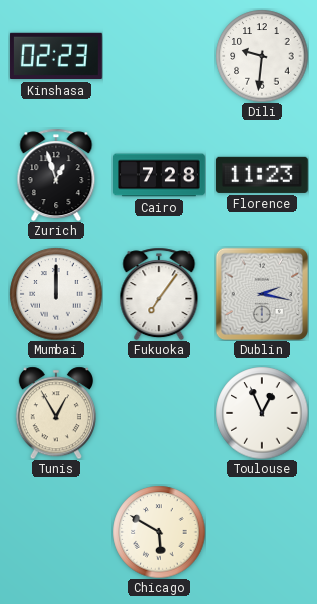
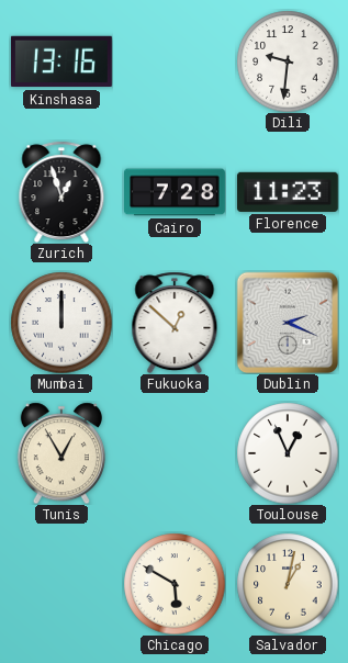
Kinshasa: 02:23 -> 13:16 (61, 61)
Fukuoka: 7:06 -> 12:52 (175, 323)
Dublin: 2:17 -> 2:19 (288, 323)
Salvador: none -> 1:02 (288, 584)
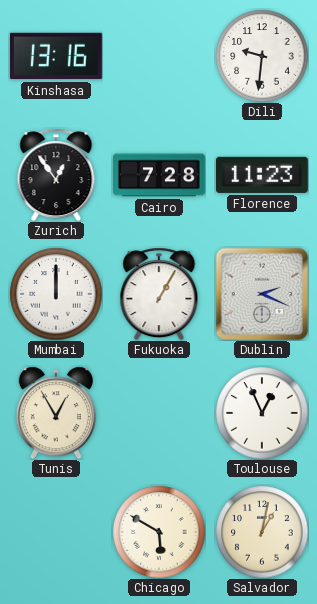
Zurich: 12:57 -> 12:54 (56, 175)
Fukuoka: 12:52 -> 1:05 (159, 294)
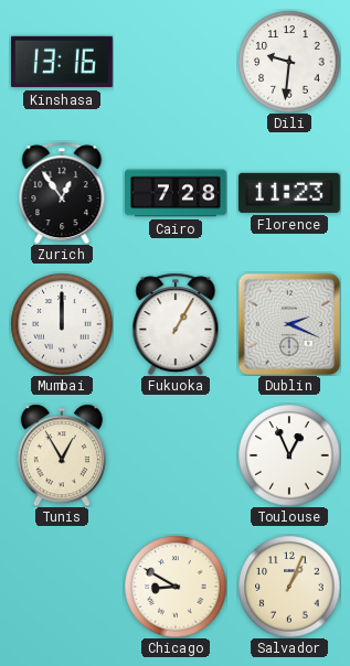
Chicago: 5:50 -> 8:50 (176, 587)
Salvador: 1:02 -> 1:04 (289, 587)
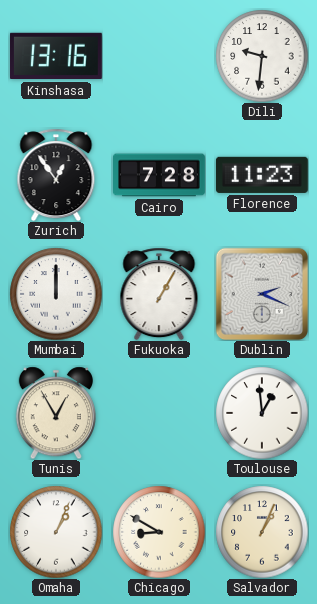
Toulouse: 12:56 -> 12:59 (262, 413)
Omaha: none -> 1:04 (56, 532)
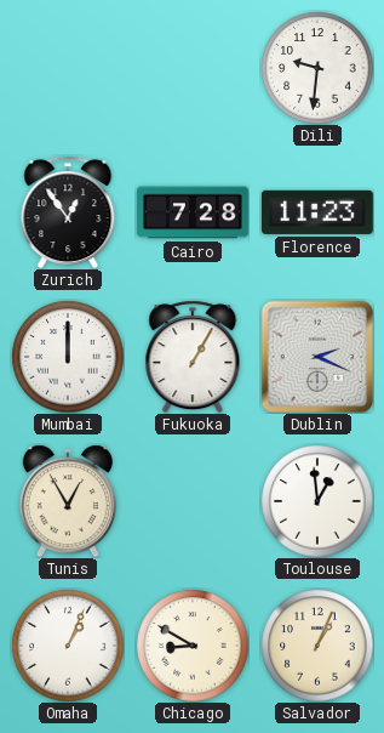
Kinshasa: 13:16 -> none (56, 56)
